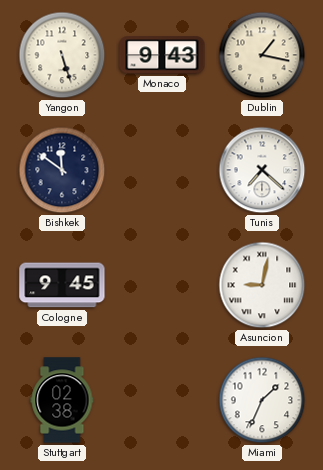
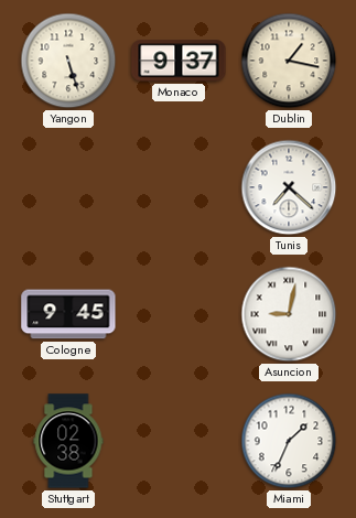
Monaco: 9:43 -> 9:37 (179, 61)
Bishkek: 11:51 -> none (62, 170)
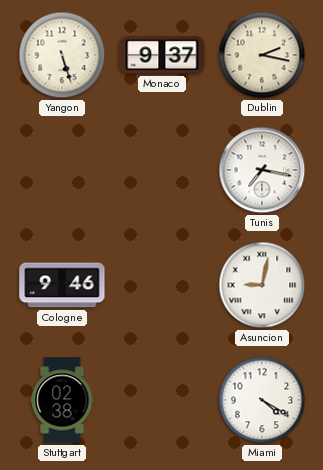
Dublin: 1:17 -> 2:17 (262, 55)
Tunis: 7:22 -> 7:17 (262, 170)
Cologne: 9:45 -> 9:46 (62, 285)
Miami: 1:34 -> 4:20 (262, 400)
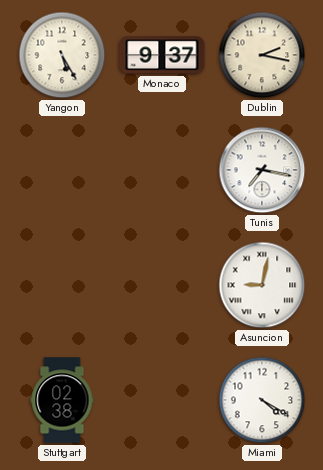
Yangon: 5:27 -> 5:25 (62, 55)
Cologne: 9:46 -> none (62, 285)
